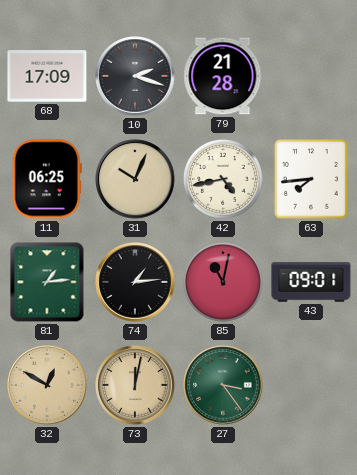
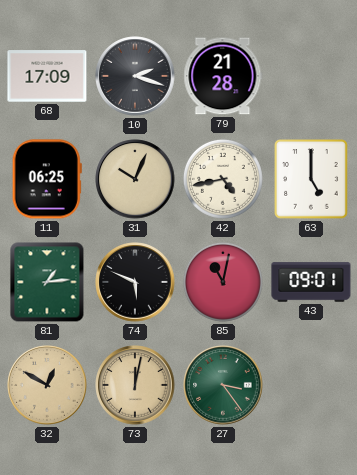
63: 7:44 -> 5:00 (312, 179)
74: 1:14 -> 5:49 (135, 282)
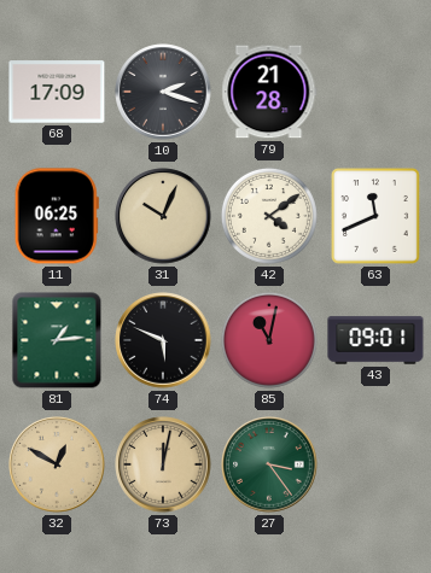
42: 4:43 -> 4:09 (269, 216)
63: 5:00 -> 11:41 (377, 216)
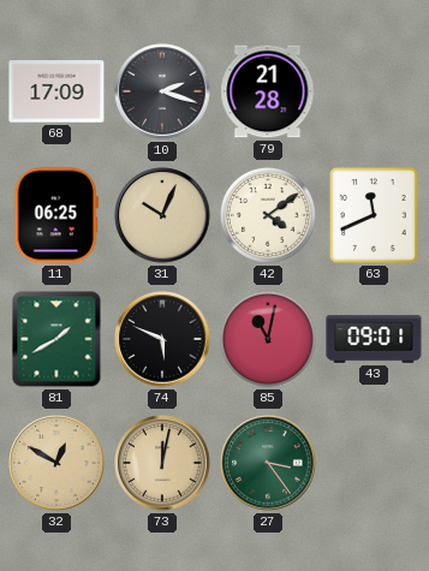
81: 1:14 -> 1:40 (56, 339)
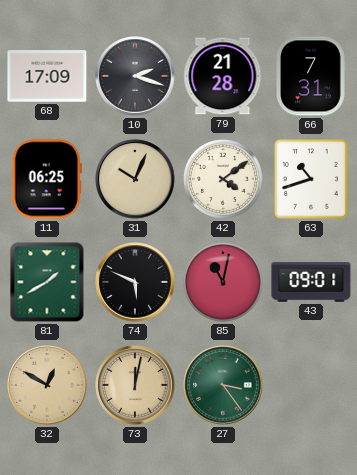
66: none -> 7:31 (311, 76)
63: 11:41 -> 10:42 (312, 179)
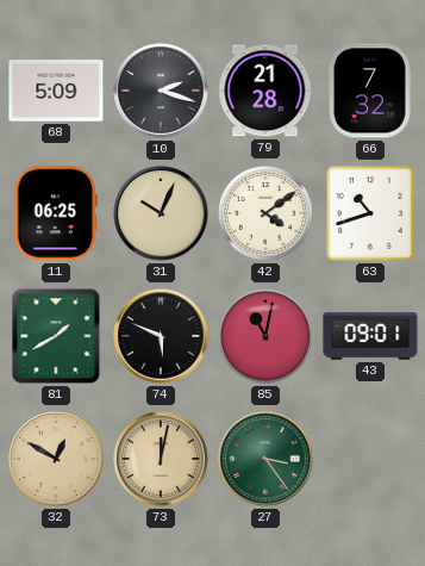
68: 17:09 -> 5:09 (56, 91)
66: 7:31 -> 7:32 (370, 91)
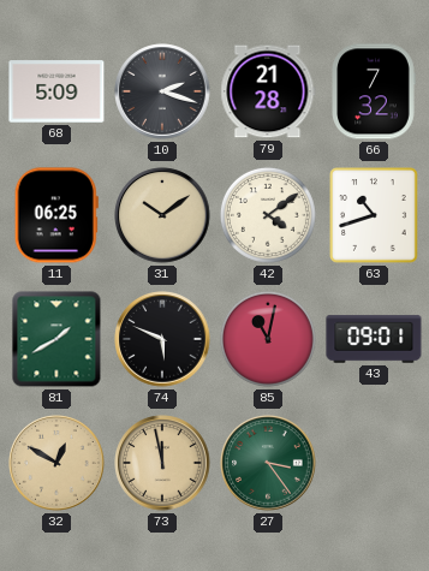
31: 10:04 -> 10:09 (162, 215)
73: 12:02 -> 11:58 (162, 463)
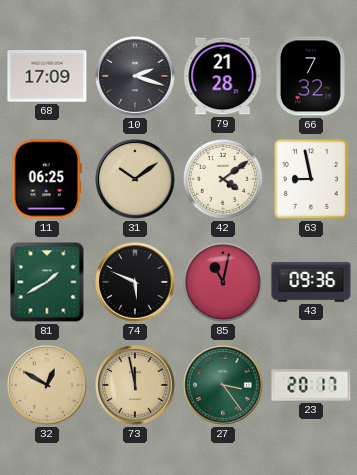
68: 5:09 -> 17:09 (47, 76)
63: 10:42 -> 8:58 (312, 179)
43: 09:01 -> 09:36 (311, 282)
23: none -> 20:17 (311, 385)
